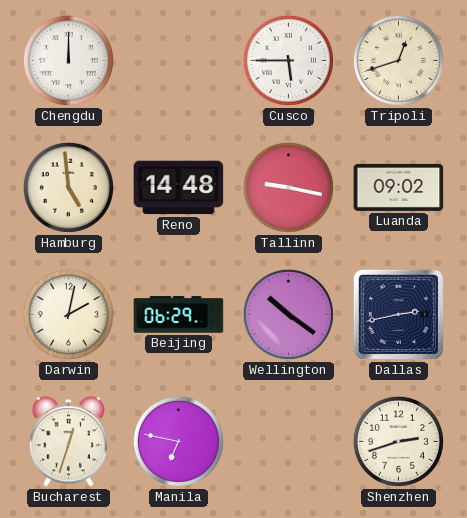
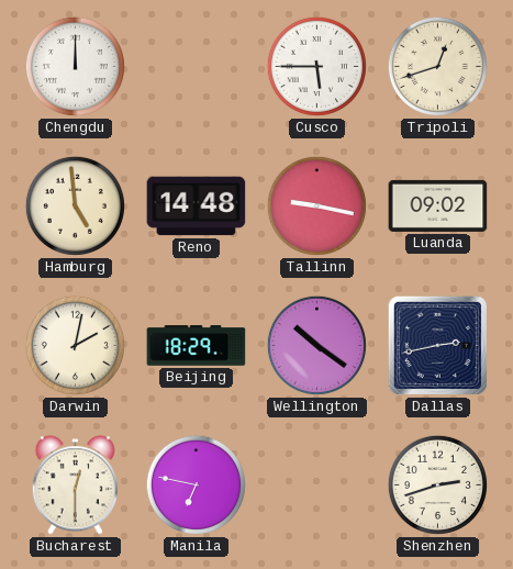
Beijing: 06:29 -> 18:29 (197, 346)
Bucharest: 12:33 -> 12:30 (75, 486)
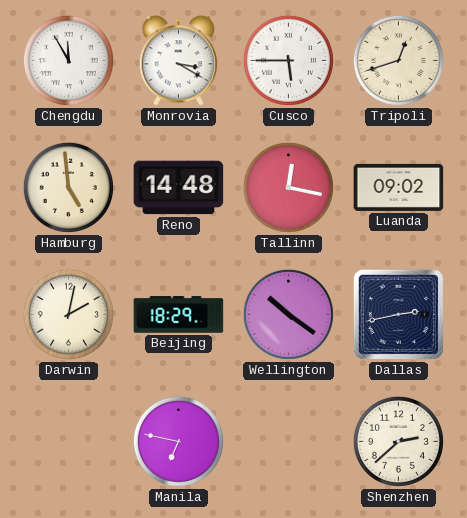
Chengdu: 12:00 -> 11:55 (68, 60)
Monrovia: none -> 3:20 (178, 61)
Tallinn: 9:17 -> 12:17 (288, 187)
Bucharest: 12:30 -> none (75, 486)
Shenzhen: 2:42 -> 2:38 (398, 441)
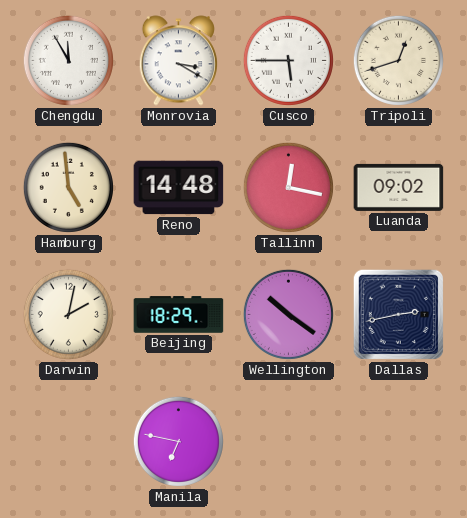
Shenzhen: 2:38 -> none (398, 441)
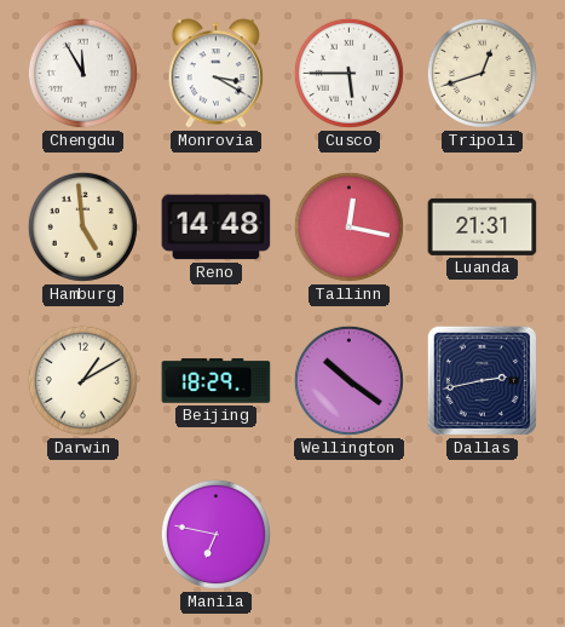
Luanda: 09:02 -> 21:31 (483, 226)
Darwin: 2:02 -> 1:10 (82, 380)
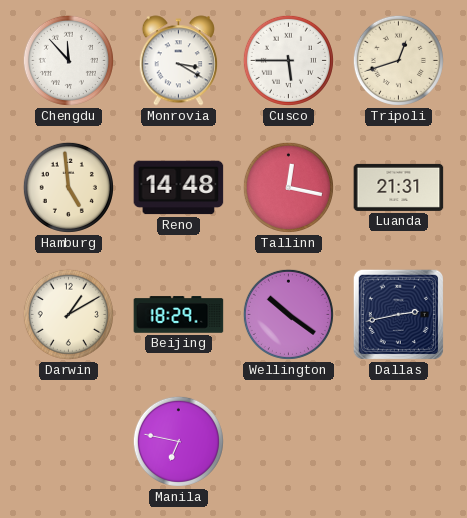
Chengdu: 11:55 -> 11:53 (68, 60)
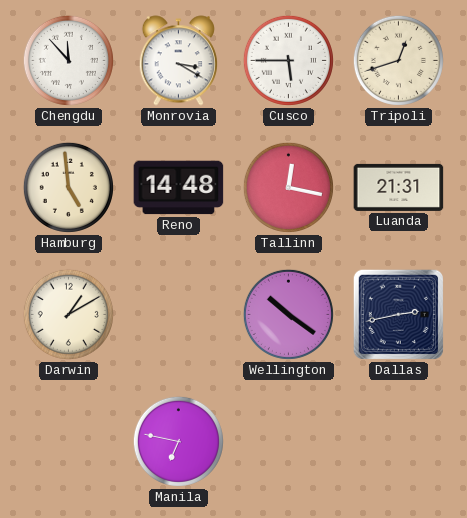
Beijing: 18:29 -> none (179, 315)
